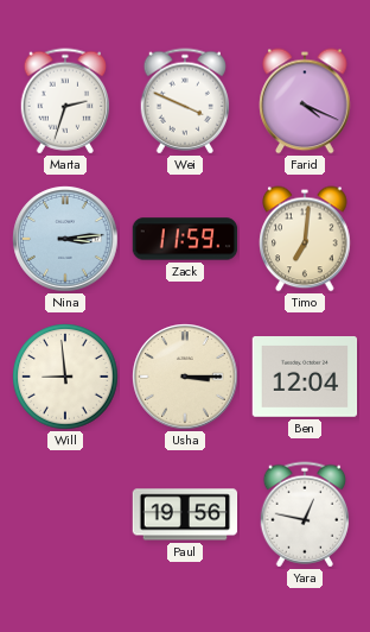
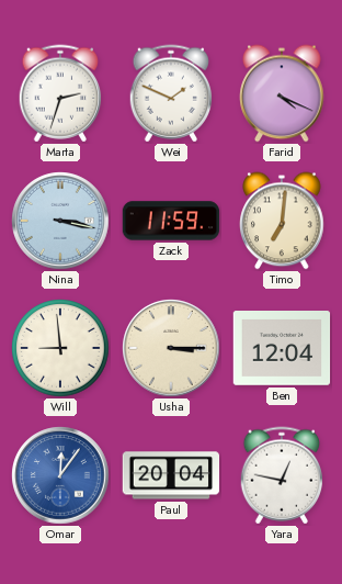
Wei: 3:49 -> 1:49 (171, 93)
Nina: 3:14 -> 3:17 (60, 221)
Omar: none -> 12:06 (60, 475)
Paul: 19:56 -> 20:04 (171, 475)
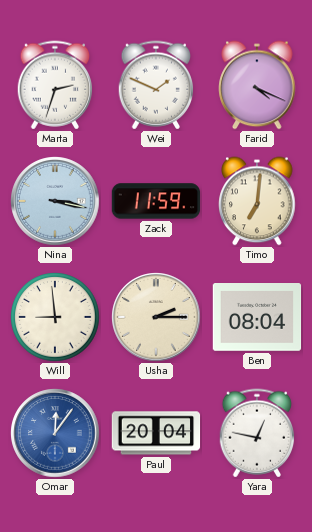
Usha: 3:15 -> 2:15 (156, 317)
Ben: 12:04 -> 08:04 (257, 318)
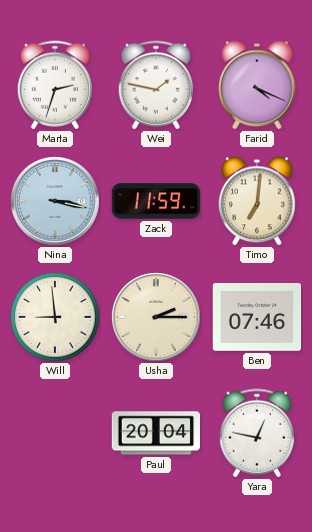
Wei: 1:49 -> 1:47 (156, 85)
Ben: 08:04 -> 07:46 (257, 318)
Omar: 12:06 -> none (55, 433)
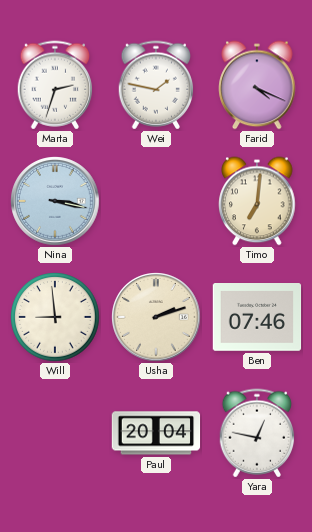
Zack: 11:59 -> none (156, 201)
Usha: 2:15 -> 2:12 (156, 317)
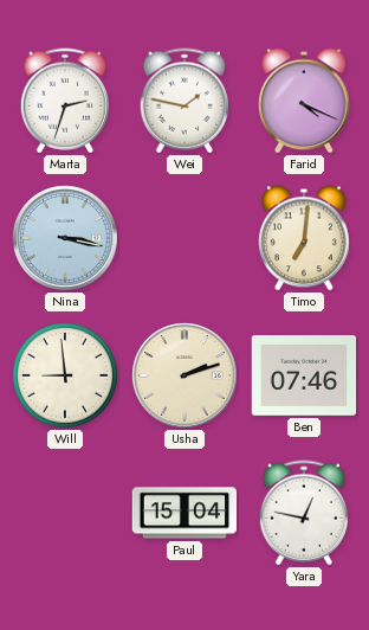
Paul: 20:04 -> 15:04 (184, 513)
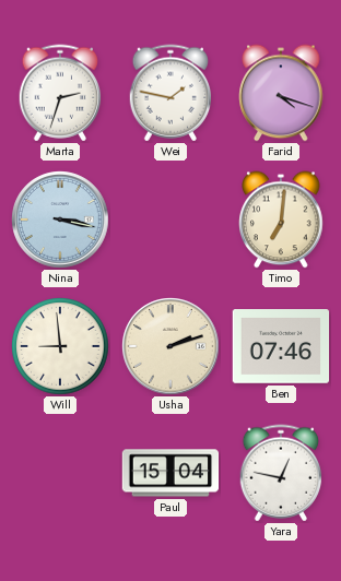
Farid: 4:19 -> 4:18 (281, 93)
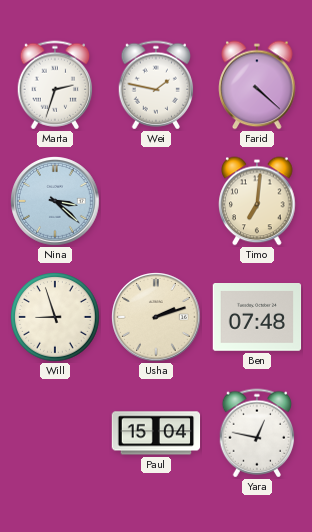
Farid: 4:18 -> 4:22 (257, 85)
Nina: 3:17 -> 3:22 (55, 201)
Will: 8:59 -> 8:57 (55, 317)
Ben: 07:46 -> 07:48 (257, 318)
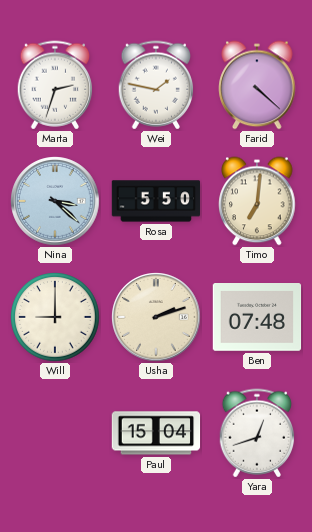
Rosa: none -> 5:50 (156, 201)
Will: 8:57 -> 9:00 (55, 317)
Yara: 12:47 -> 12:42 (257, 433)
